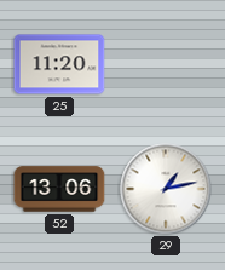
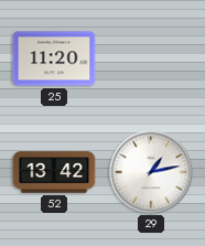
52: 13:06 -> 13:42 (54, 172)
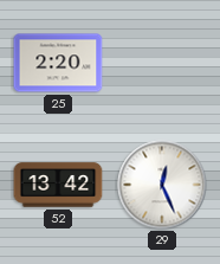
25: 11:20 -> 2:20 (58, 63)
29: 1:13 -> 12:26 (162, 185)
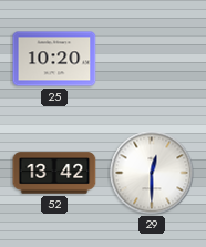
25: 2:20 -> 10:20 (54, 59)
29: 12:26 -> 12:30 (152, 173)
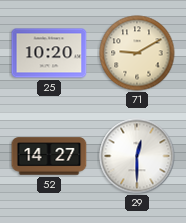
71: none -> 9:10 (137, 53)
52: 13:42 -> 14:27 (49, 156)
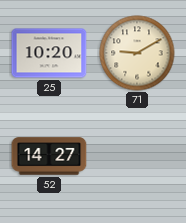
29: 12:30 -> none (137, 156)
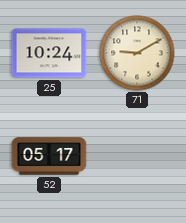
25: 10:20 -> 10:24 (49, 53)
52: 14:27 -> 05:17 (49, 156)
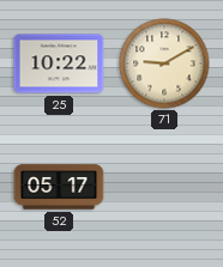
25: 10:24 -> 10:22 (59, 63)
